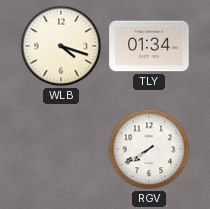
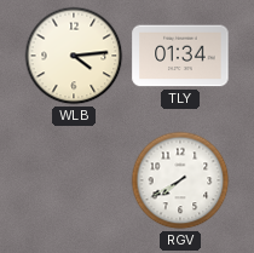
WLB: 4:18 -> 4:14 (74, 56)
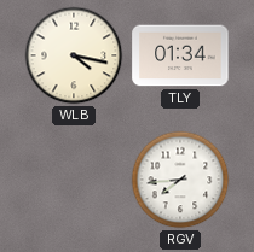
WLB: 4:14 -> 4:17 (74, 55)
RGV: 7:40 -> 7:44 (180, 180)
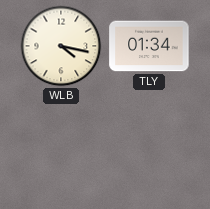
RGV: 7:44 -> none (180, 180)
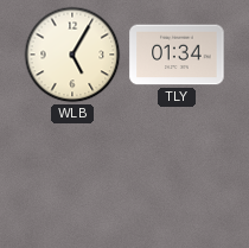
WLB: 4:17 -> 5:05 (72, 55)
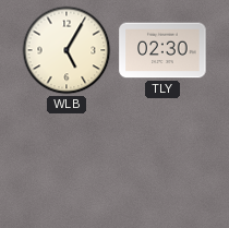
TLY: 01:34 -> 02:30 (162, 50)
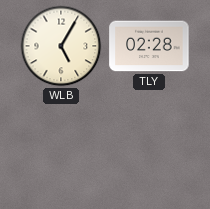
TLY: 02:30 -> 02:28 (149, 46)
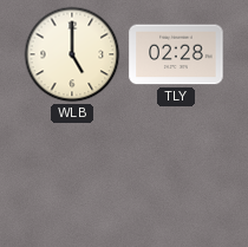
WLB: 5:05 -> 5:00 (72, 54)
